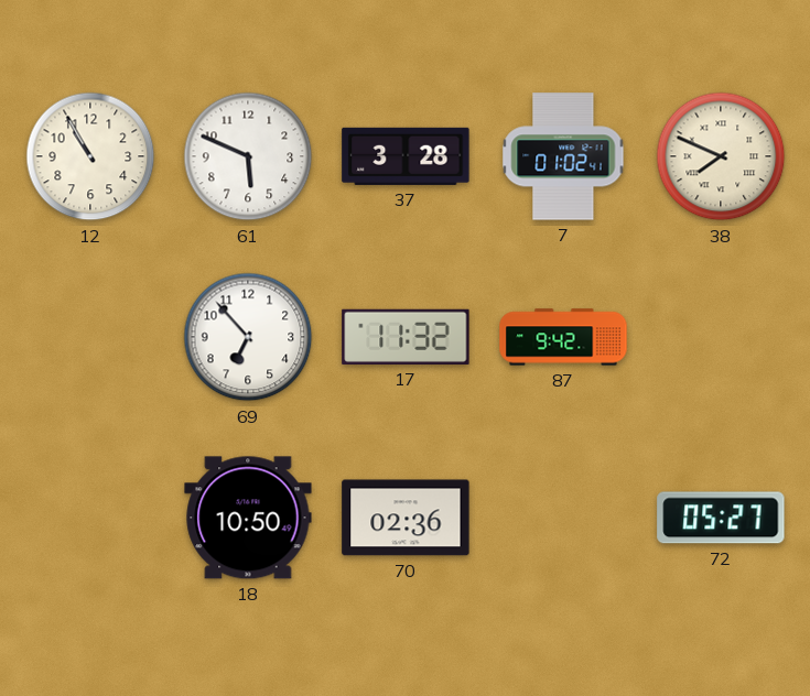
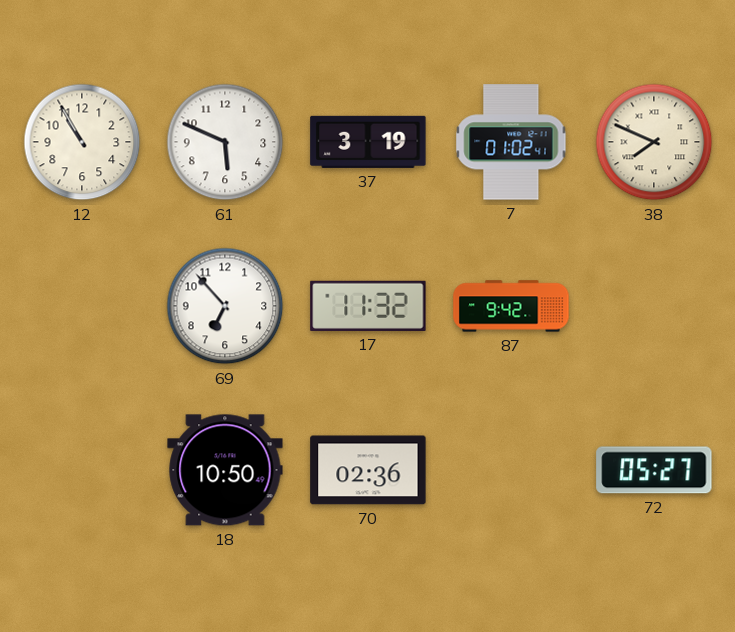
37: 3:28 -> 3:19 (368, 142)
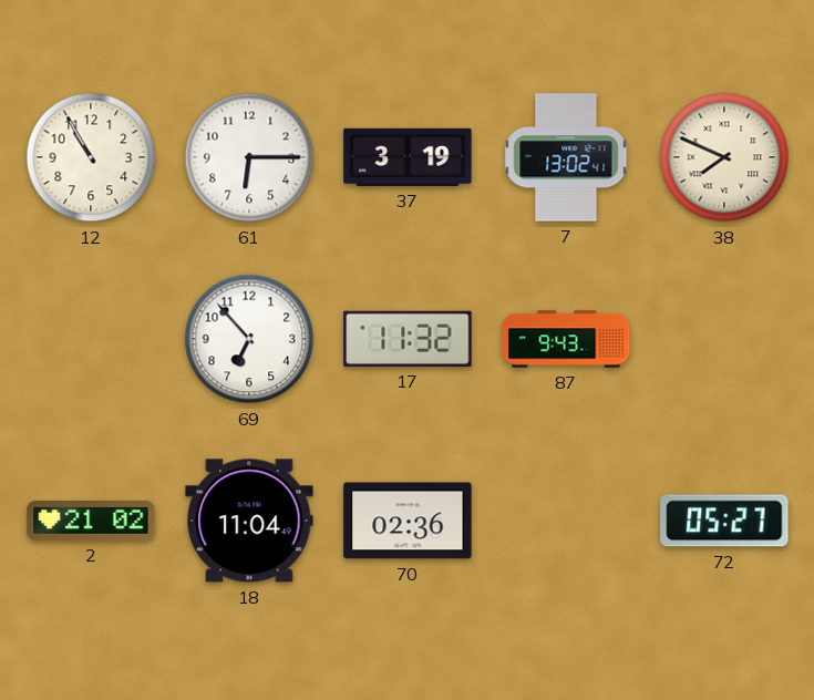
61: 5:49 -> 6:15 (249, 157)
7: 01:02 -> 13:02 (566, 157)
87: 9:42 -> 9:43 (566, 339)
2: none -> 21:02 (91, 522)
18: 10:50 -> 11:04 (249, 521)
